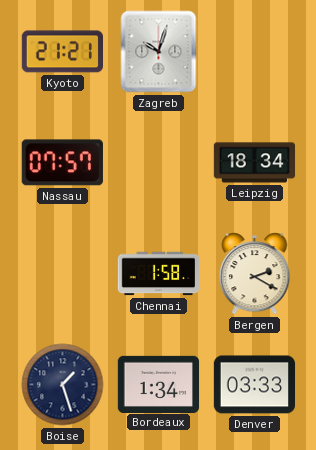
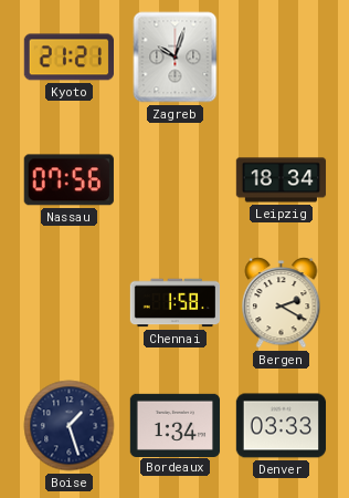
Nassau: 07:57 -> 07:56 (68, 180)
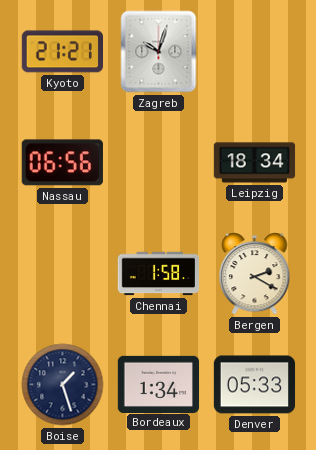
Nassau: 07:56 -> 06:56 (62, 163)
Denver: 03:33 -> 05:33 (255, 385)
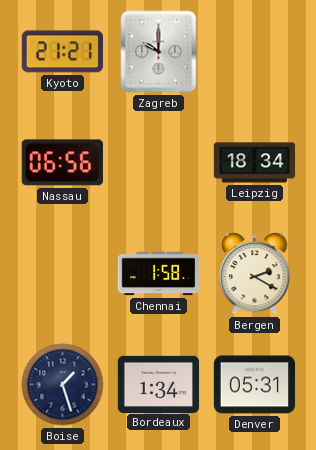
Zagreb: 10:03 -> 10:00 (159, 52)
Denver: 05:33 -> 05:31 (255, 385)
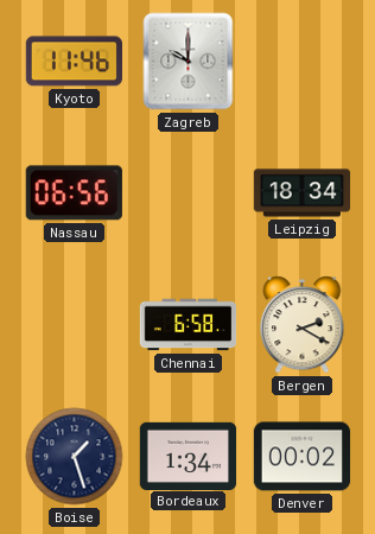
Kyoto: 21:21 -> 11:46 (74, 62)
Chennai: 1:58 -> 6:58 (189, 325)
Denver: 05:31 -> 00:02 (303, 457)
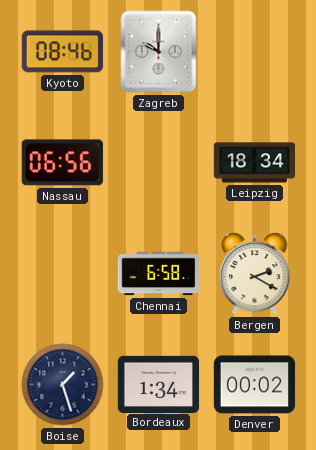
Kyoto: 11:46 -> 08:46 (62, 52)
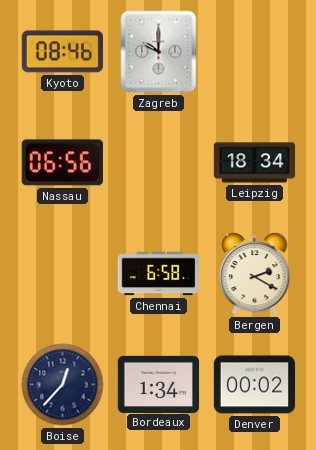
Boise: 1:27 -> 12:37 (63, 385)
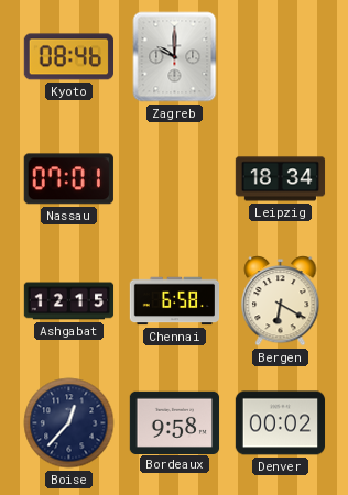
Nassau: 06:56 -> 07:01 (68, 179)
Ashgabat: none -> 12:15 (69, 301)
Bergen: 2:20 -> 6:20 (281, 301)
Bordeaux: 1:34 -> 9:58 (175, 422)
